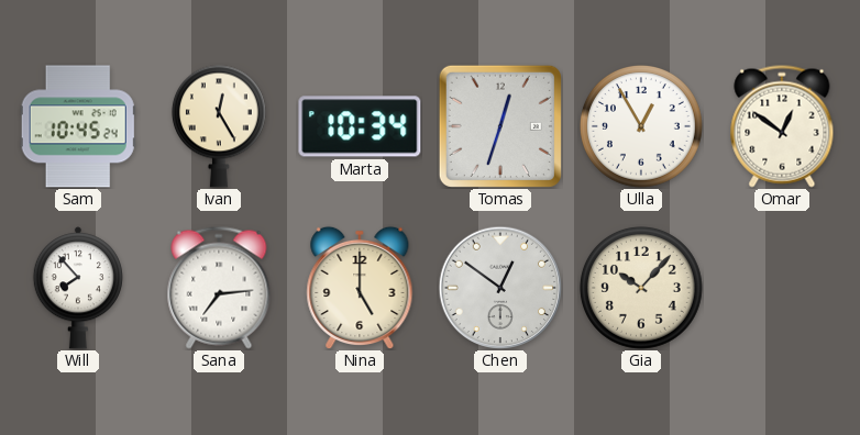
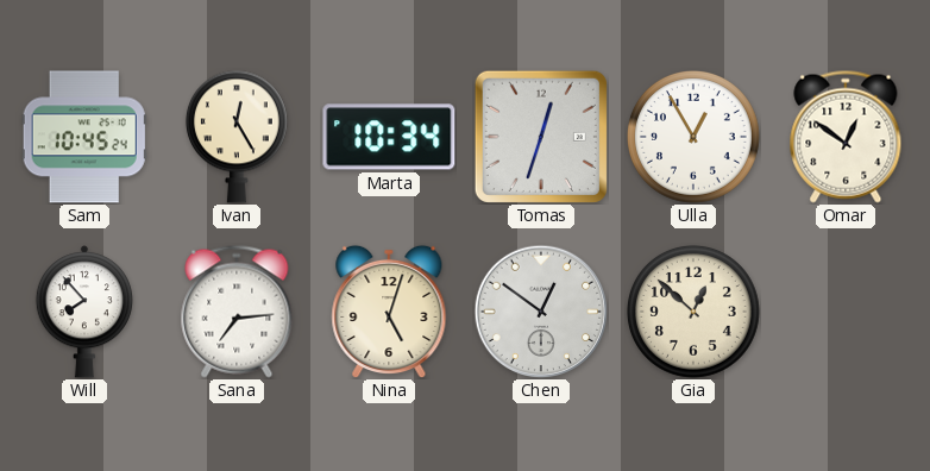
Nina: 5:00 -> 5:03 (389, 312)
Gia: 10:07 -> 12:52 (695, 313)
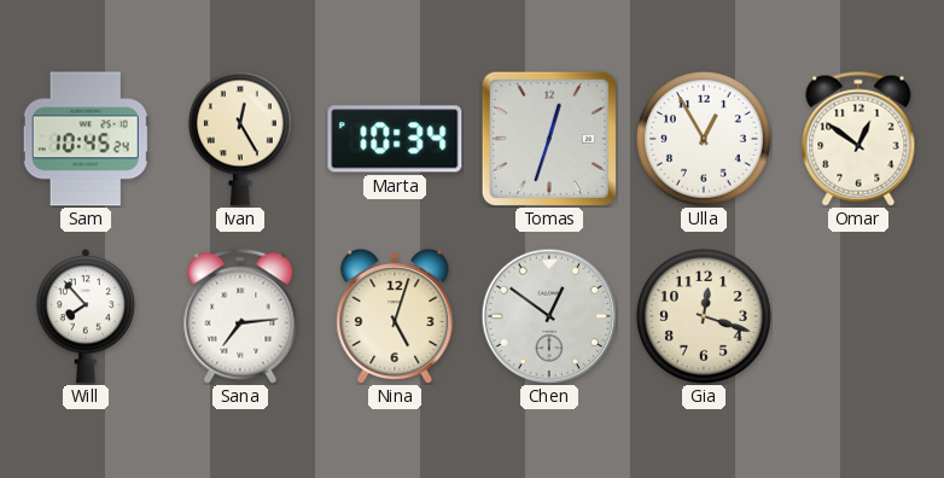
Gia: 12:52 -> 12:18 (705, 317)
